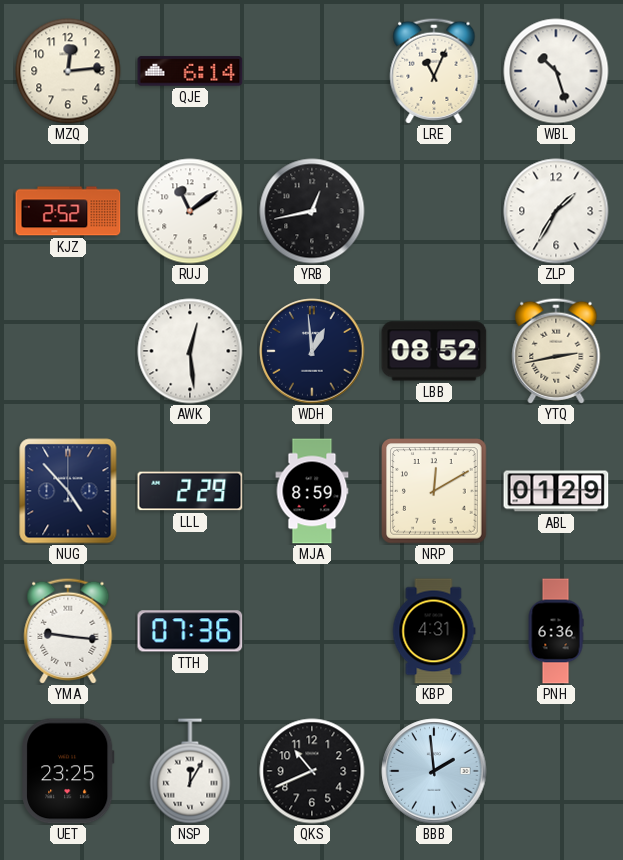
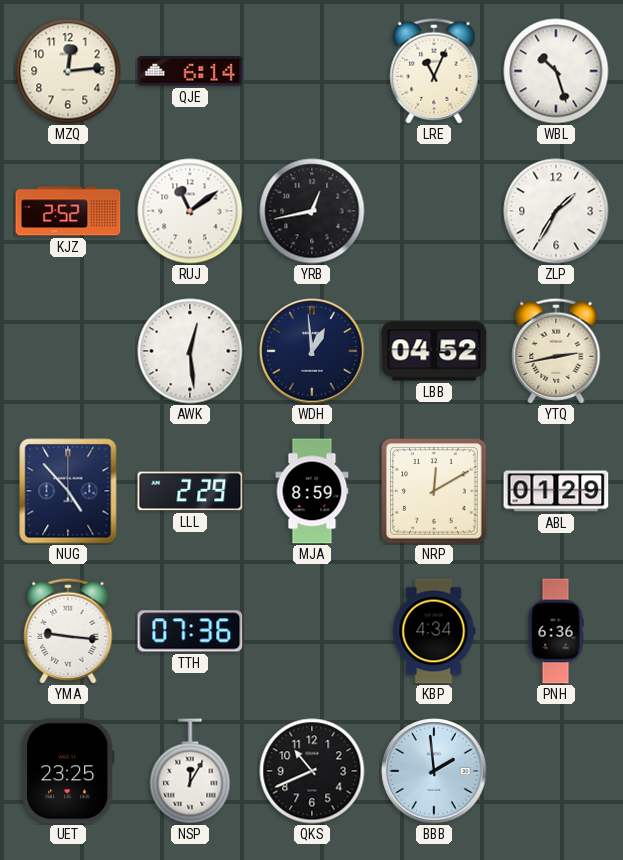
LBB: 08:52 -> 04:52 (434, 351)
KBP: 4:31 -> 4:34 (434, 631)
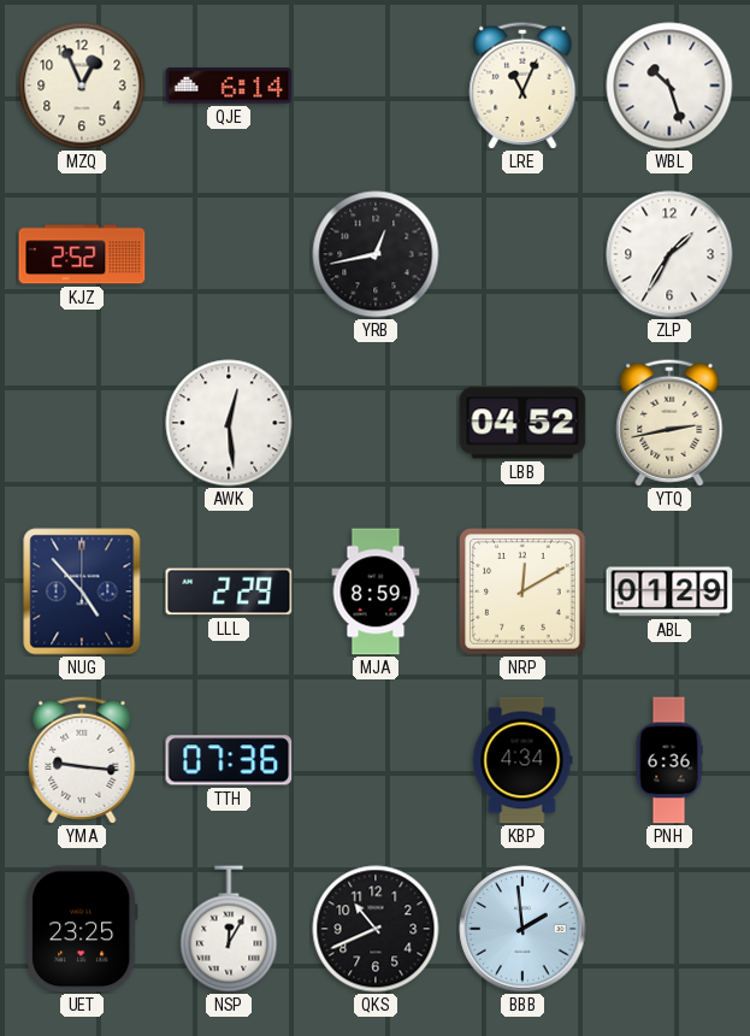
MZQ: 12:14 -> 12:56 (82, 86)
RUJ: 11:09 -> none (190, 211)
WDH: 12:59 -> none (312, 351)
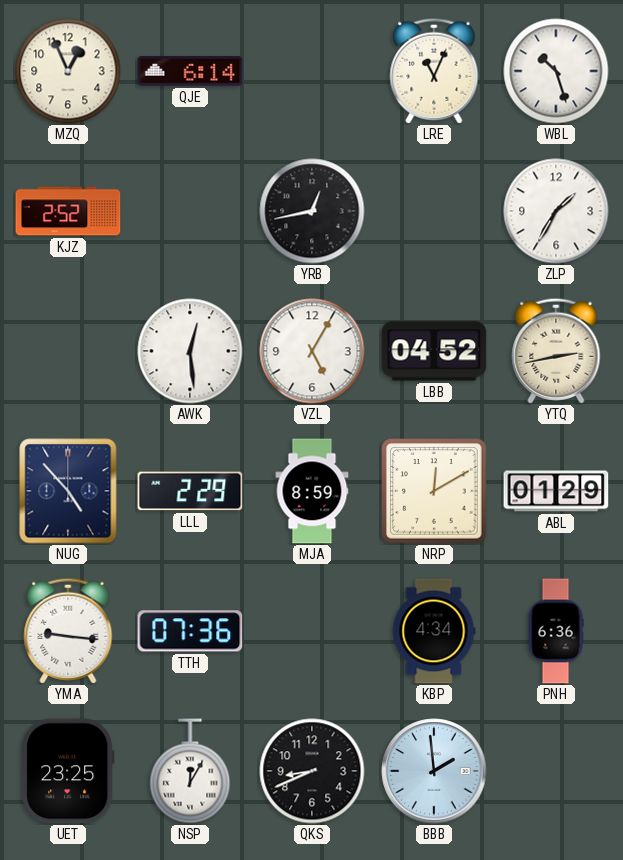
VZL: none -> 5:05 (312, 351)
QKS: 10:41 -> 8:41 (312, 771)
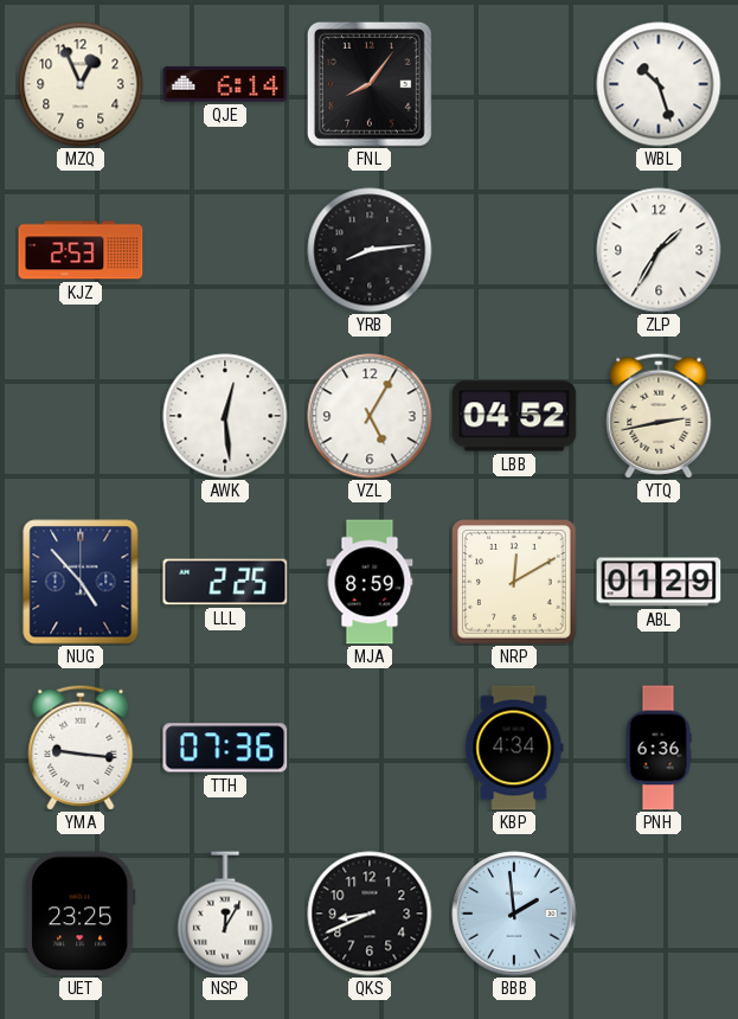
FNL: none -> 8:06 (370, 84)
LRE: 11:04 -> none (434, 71)
KJZ: 2:52 -> 2:53 (81, 250)
YRB: 12:43 -> 8:14 (370, 250)
LLL: 2:29 -> 2:25 (225, 582)
